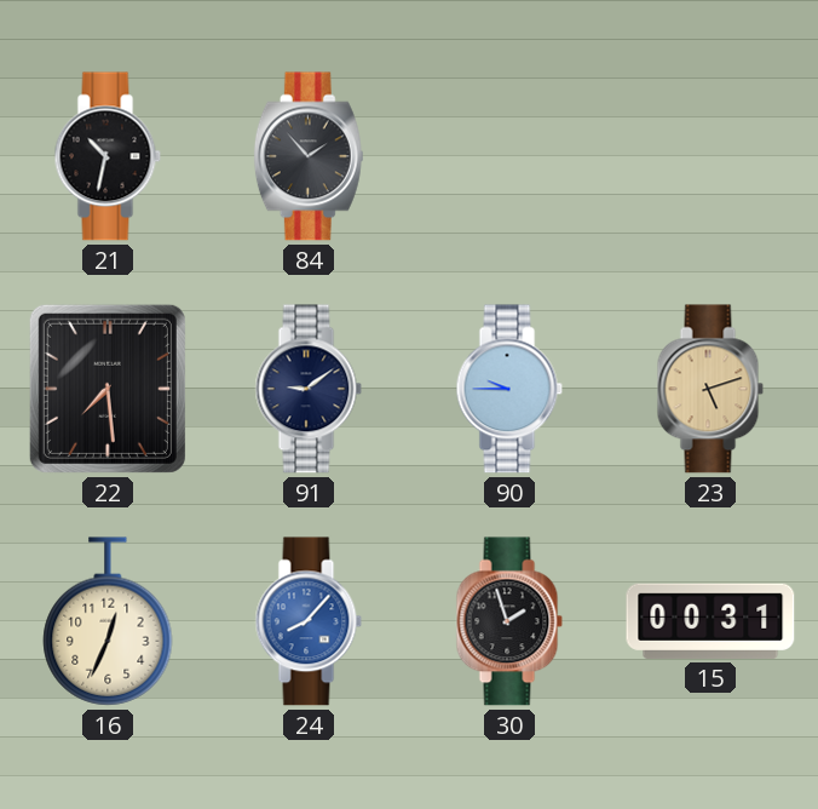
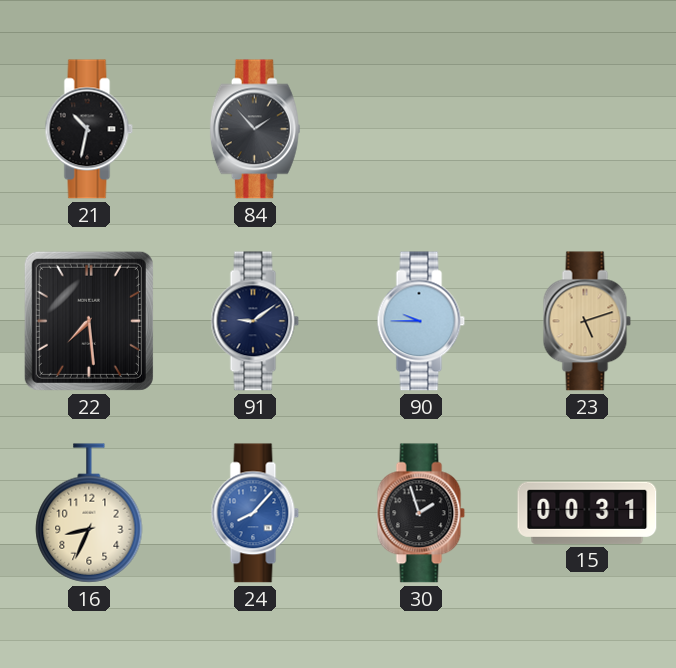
16: 12:34 -> 8:34 (89, 513)
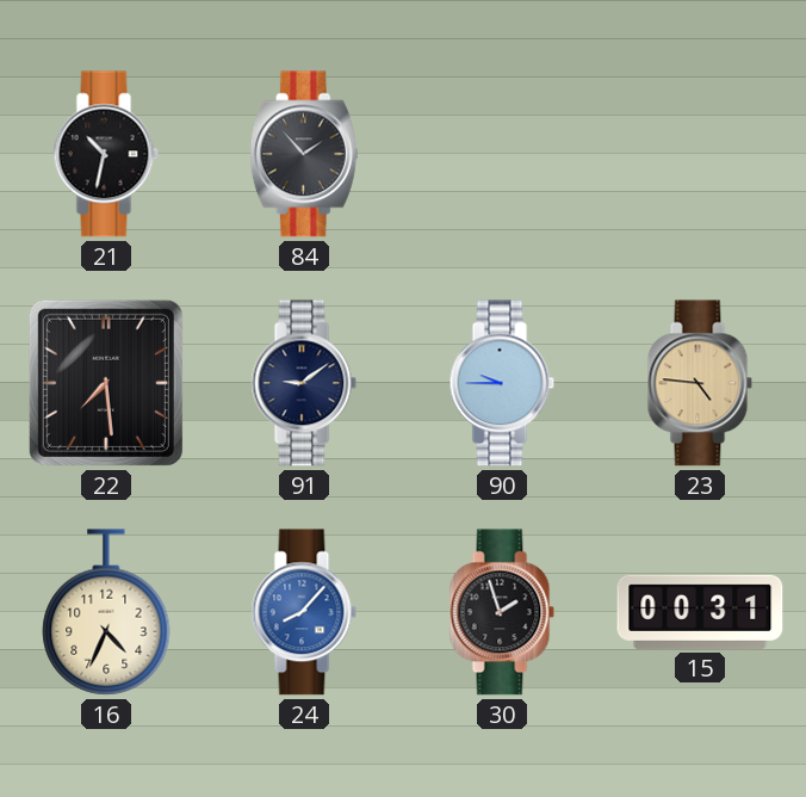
23: 5:12 -> 4:46 (700, 383)
16: 8:34 -> 4:34 (106, 612)
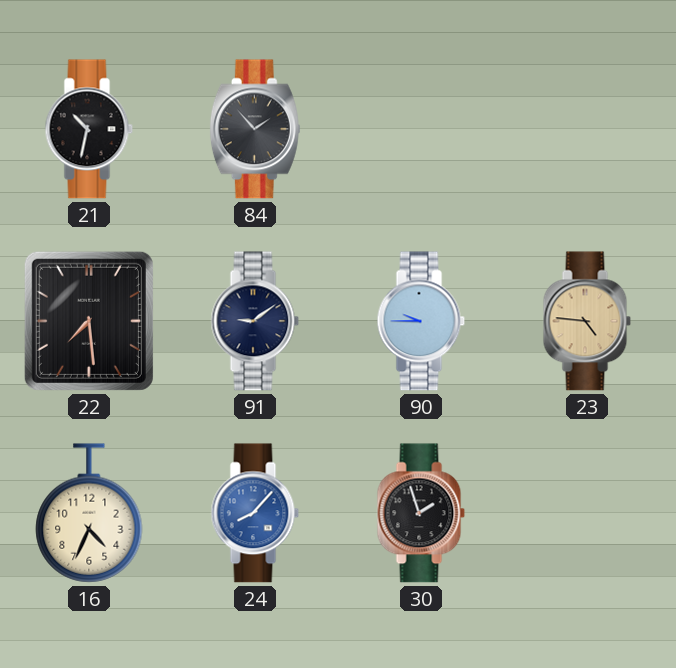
15: 00:31 -> none (700, 612)
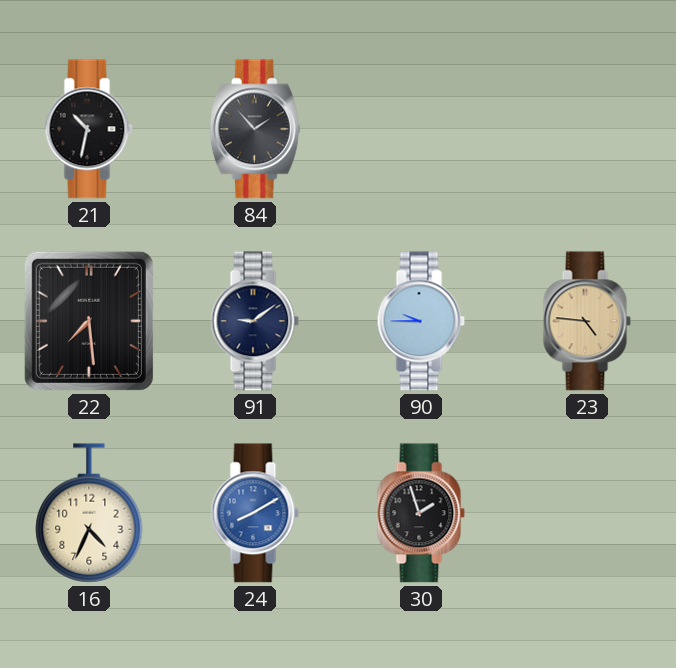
24: 8:07 -> 8:10 (255, 513)
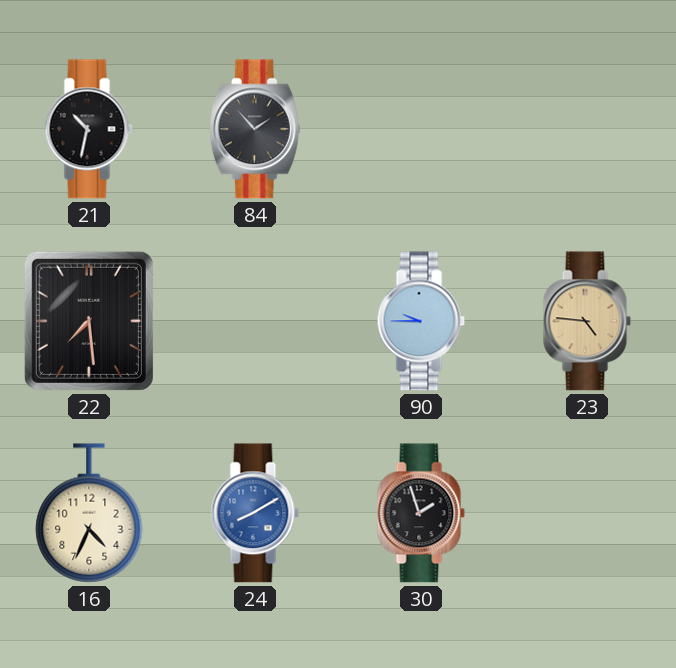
91: 9:09 -> none (255, 321)
